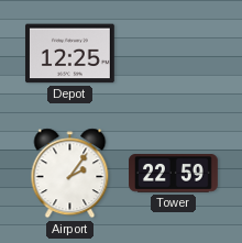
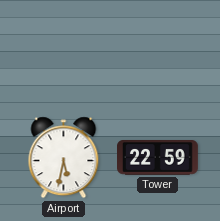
Depot: 12:25 -> none (69, 54)
Airport: 2:06 -> 5:32 (64, 158)
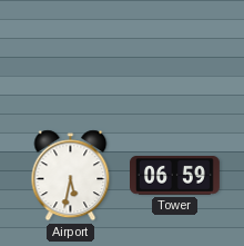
Tower: 22:59 -> 06:59 (175, 176)
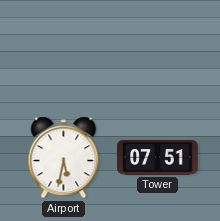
Tower: 06:59 -> 07:51 (158, 158)
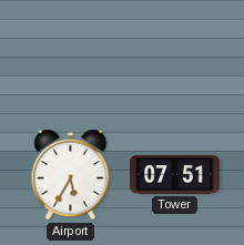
Airport: 5:32 -> 5:35 (71, 175)
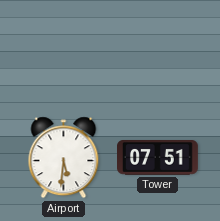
Airport: 5:35 -> 5:31 (64, 158)
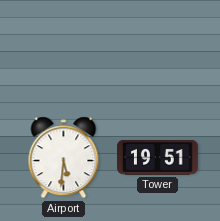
Tower: 07:51 -> 19:51 (158, 158)
